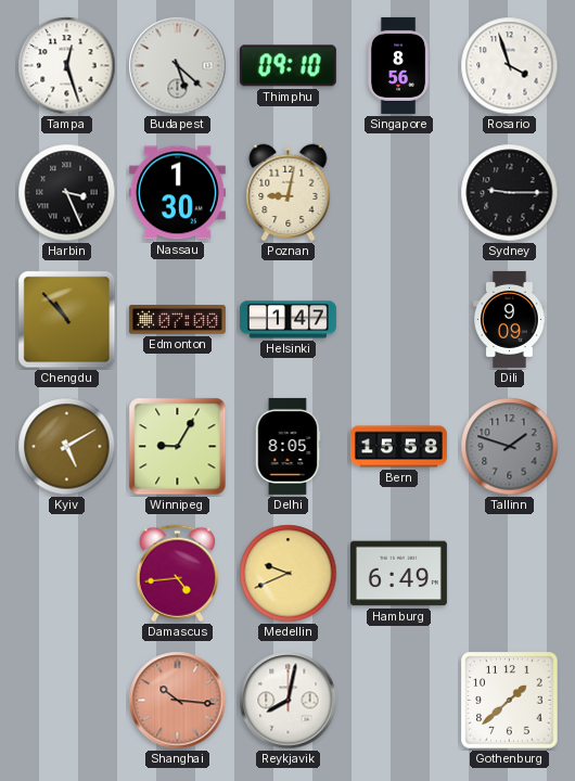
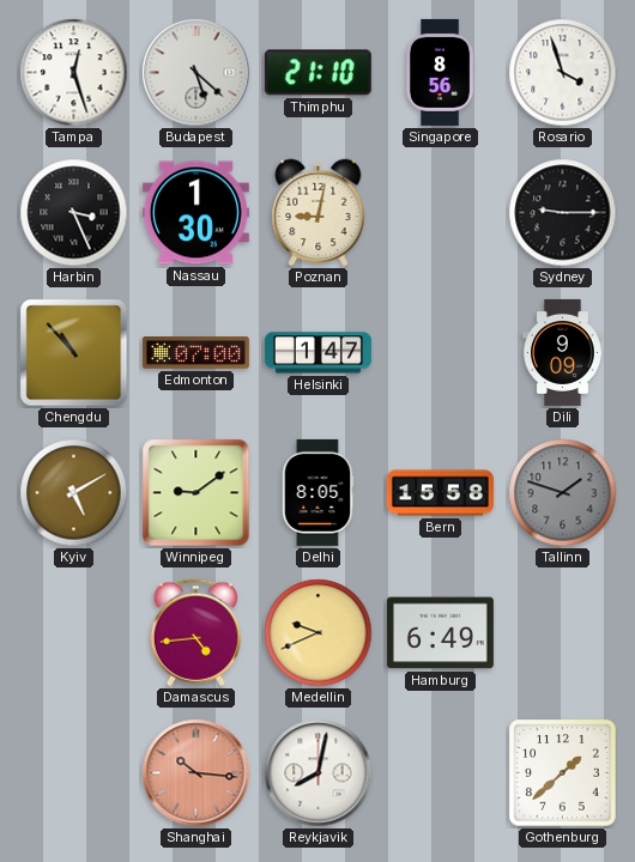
Thimphu: 09:10 -> 21:10 (317, 73)
Winnipeg: 9:05 -> 9:09 (196, 493)
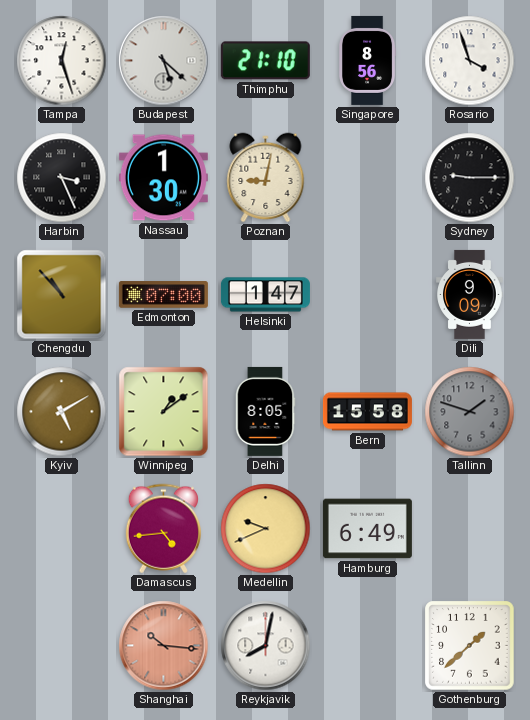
Winnipeg: 9:09 -> 1:09 (164, 412)
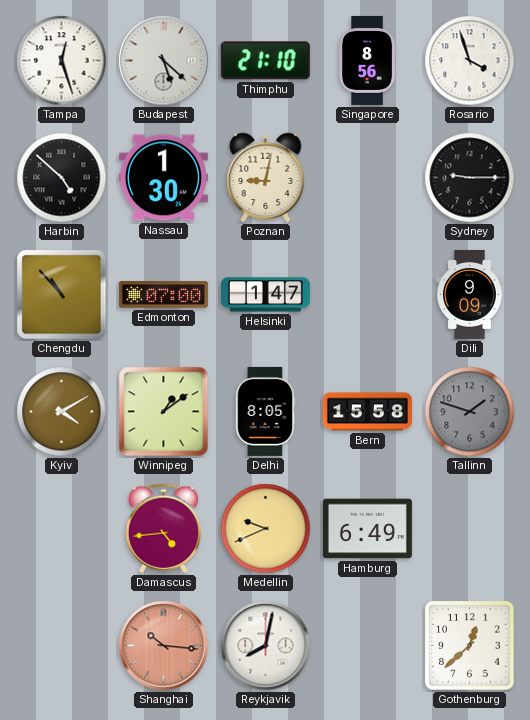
Harbin: 3:26 -> 4:52 (62, 178)
Kyiv: 5:10 -> 4:10 (62, 412)
Gothenburg: 1:38 -> 12:38 (470, 646)
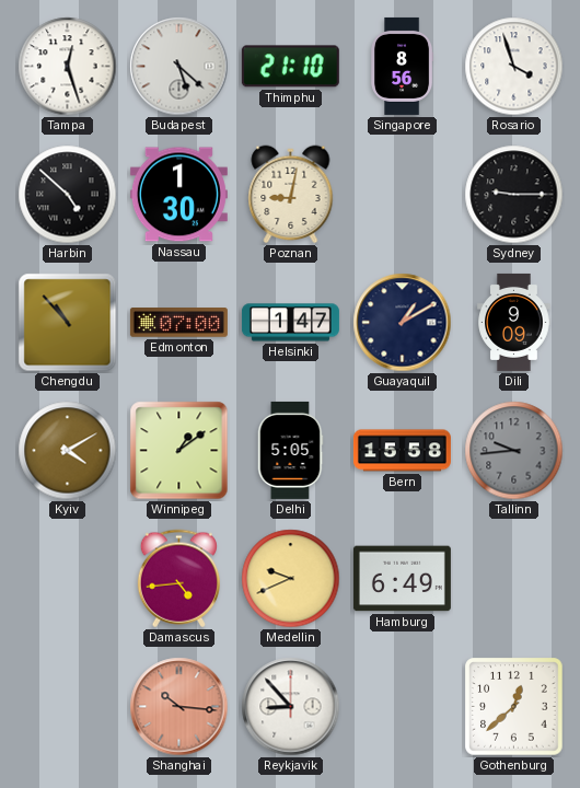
Guayaquil: none -> 1:10 (403, 323)
Delhi: 8:05 -> 5:05 (290, 450)
Tallinn: 1:48 -> 9:44 (514, 451)
Reykjavik: 8:02 -> 8:53 (291, 707)
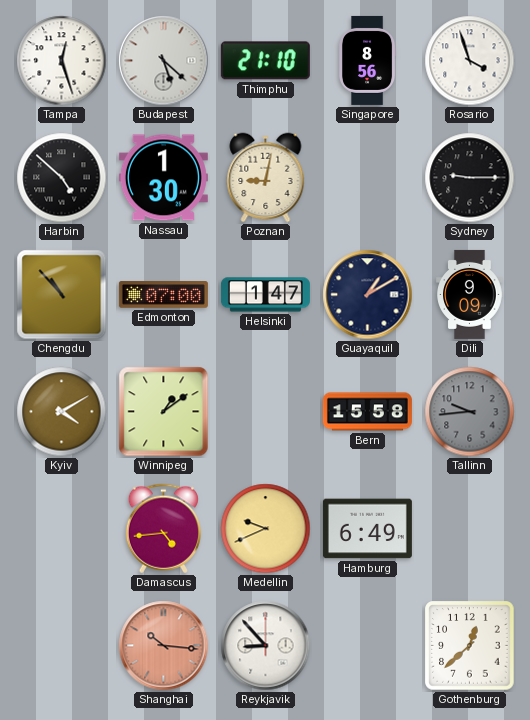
Delhi: 5:05 -> none (290, 450)
